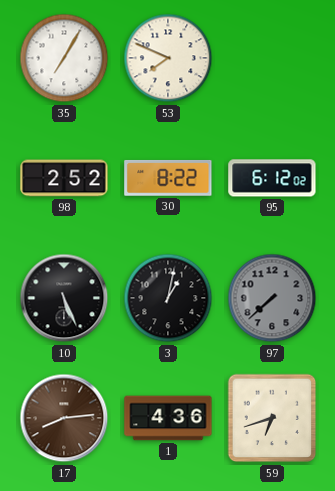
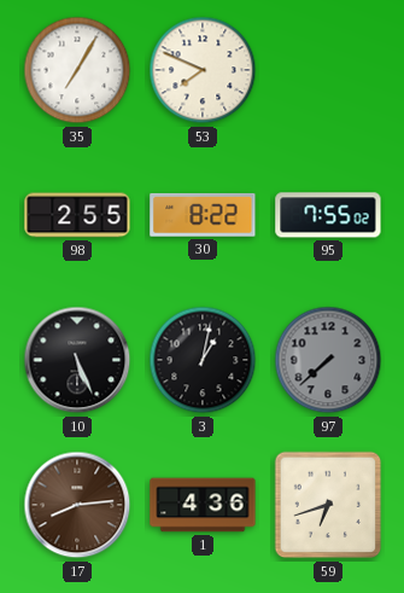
98: 2:52 -> 2:55 (77, 215)
95: 6:12 -> 7:55 (328, 215)
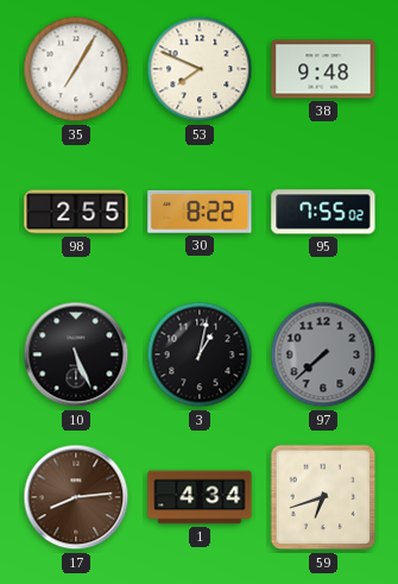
38: none -> 9:48 (323, 69)
1: 4:36 -> 4:34 (200, 497)
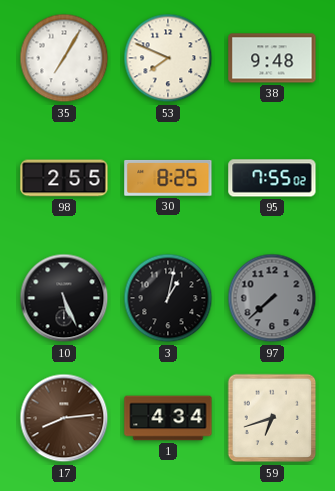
30: 8:22 -> 8:25 (168, 178)
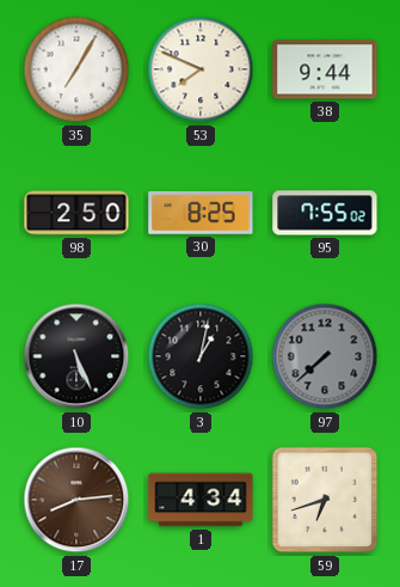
38: 9:48 -> 9:44 (325, 69)
98: 2:55 -> 2:50 (76, 213)
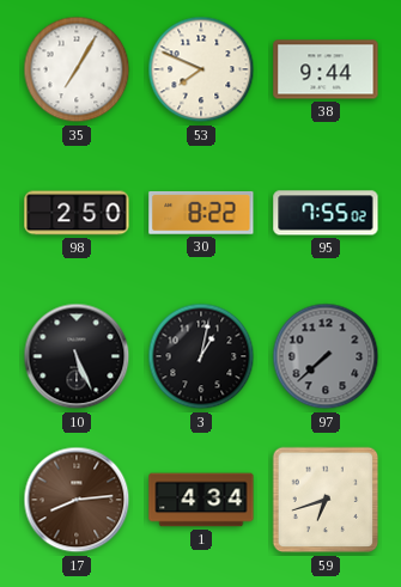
30: 8:25 -> 8:22 (201, 213)
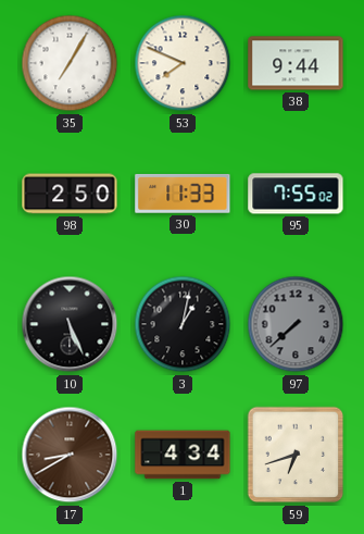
30: 8:22 -> 11:33 (183, 194)
17: 8:14 -> 8:40 (70, 455)
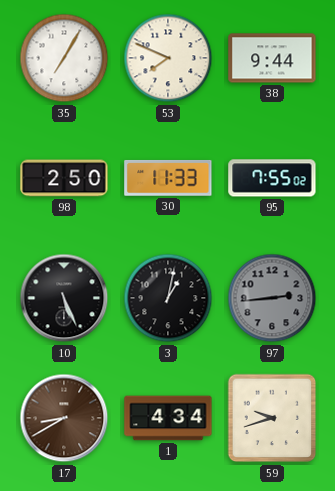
97: 7:38 -> 2:44 (272, 298)
59: 6:42 -> 9:42 (272, 418)
